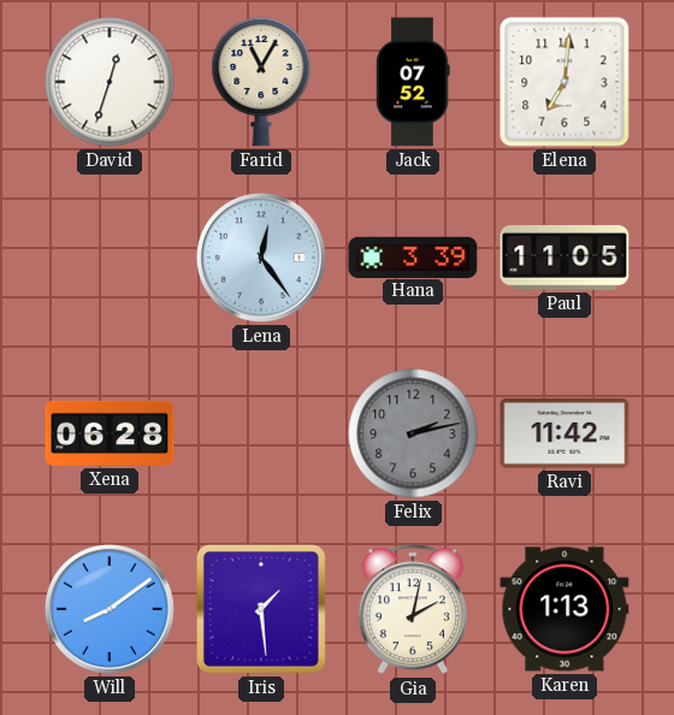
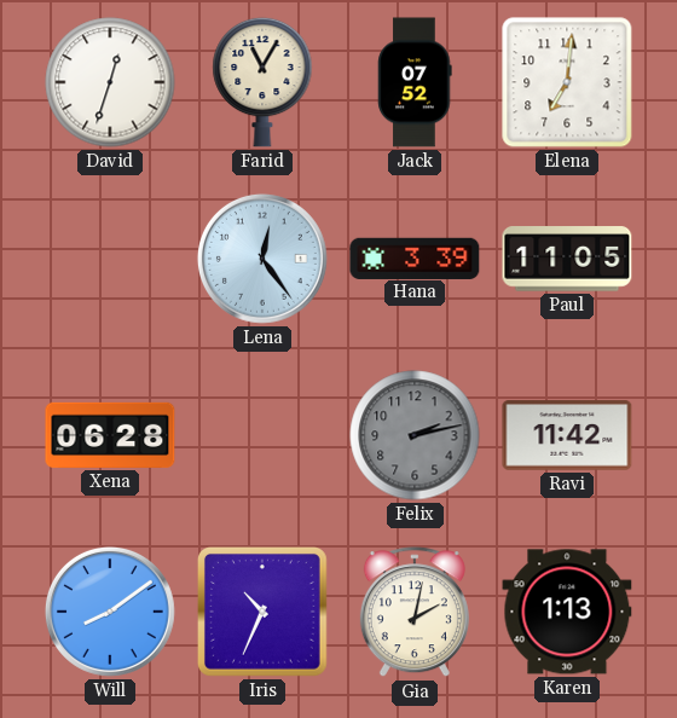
Iris: 1:29 -> 10:34 (264, 613)
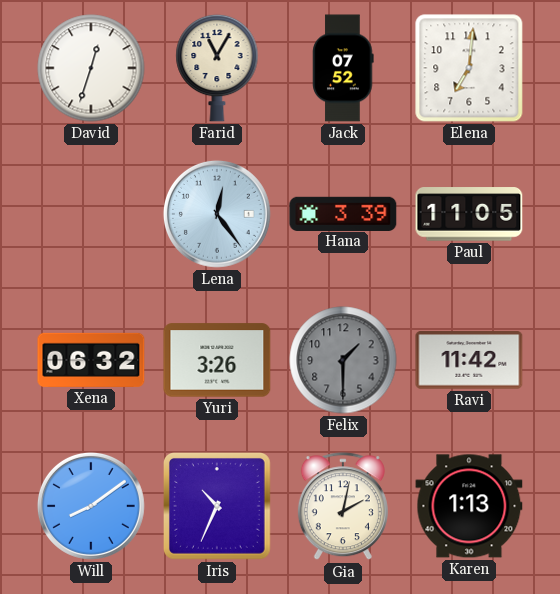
Xena: 06:28 -> 06:32 (91, 360)
Yuri: none -> 3:26 (217, 360)
Felix: 2:13 -> 1:30 (343, 360)
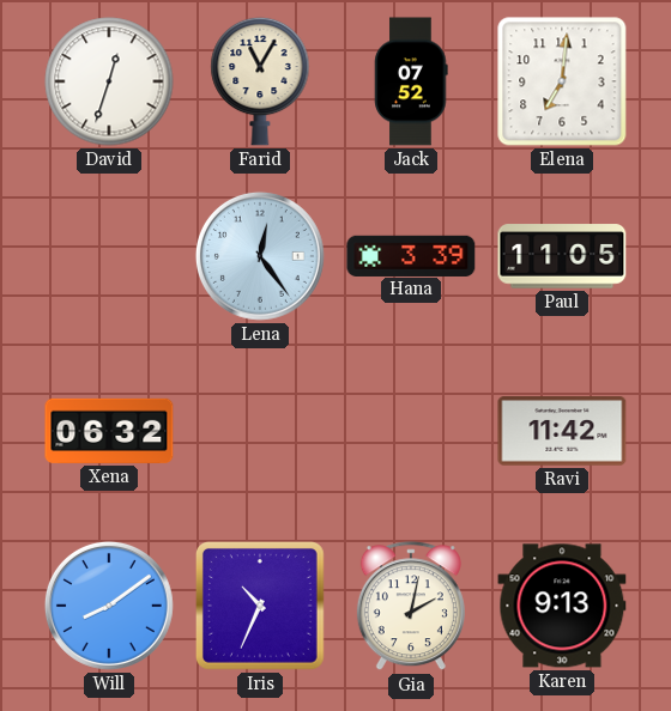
Yuri: 3:26 -> none (217, 360)
Felix: 1:30 -> none (343, 360)
Karen: 1:13 -> 9:13 (562, 606)
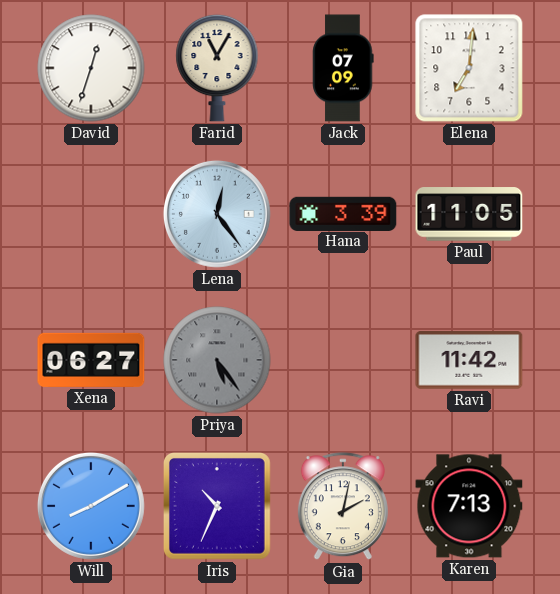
Jack: 07:52 -> 07:09 (343, 68)
Xena: 06:32 -> 06:27 (91, 360)
Priya: none -> 5:24 (217, 360)
Will: 8:09 -> 8:10 (91, 506)
Karen: 9:13 -> 7:13 (469, 506)
